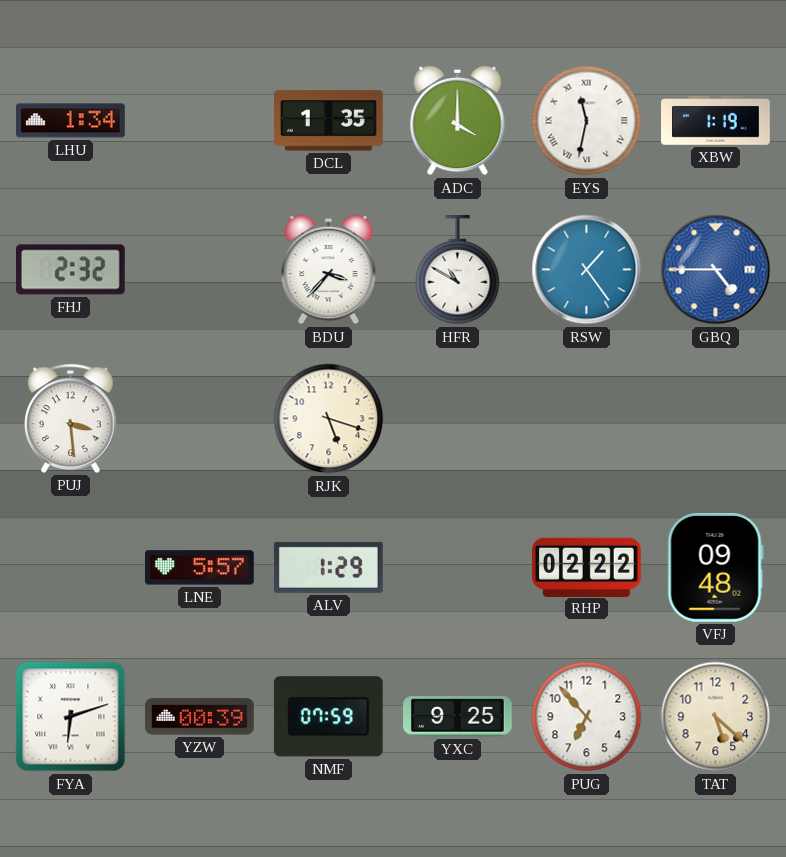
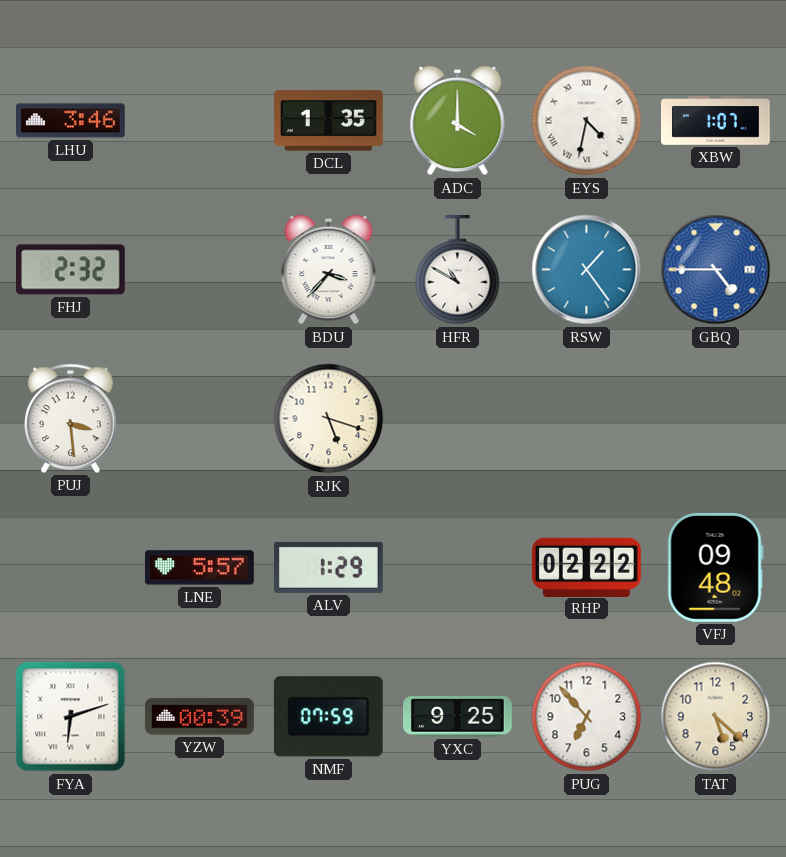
LHU: 1:34 -> 3:46 (71, 121)
EYS: 11:32 -> 4:32 (587, 121)
XBW: 1:19 -> 1:07 (716, 121)
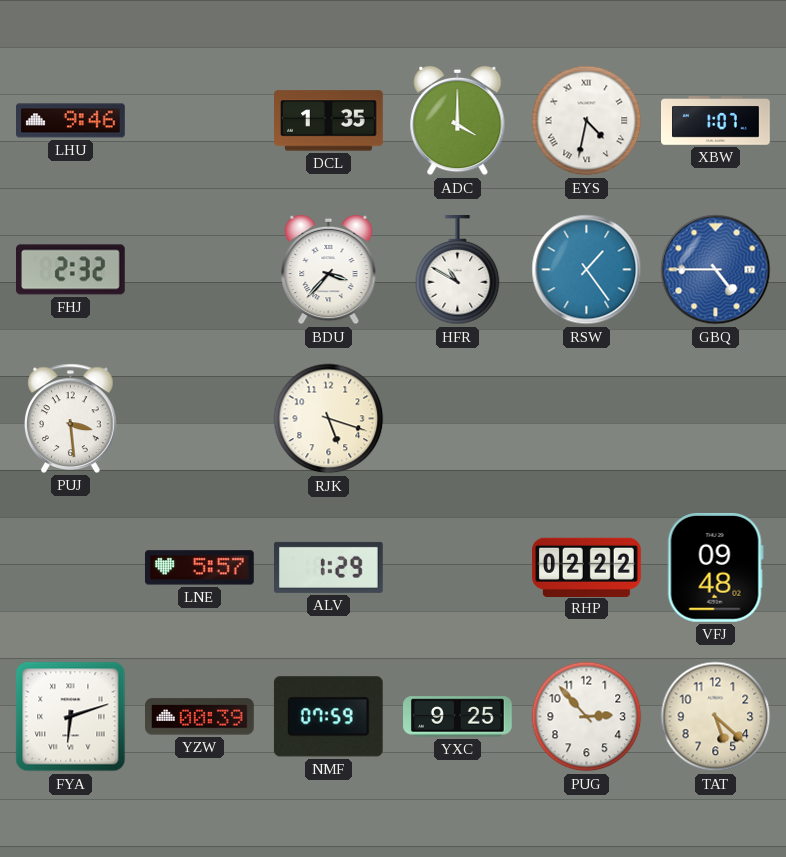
LHU: 3:46 -> 9:46 (71, 121)
PUG: 6:53 -> 2:53 (587, 717)
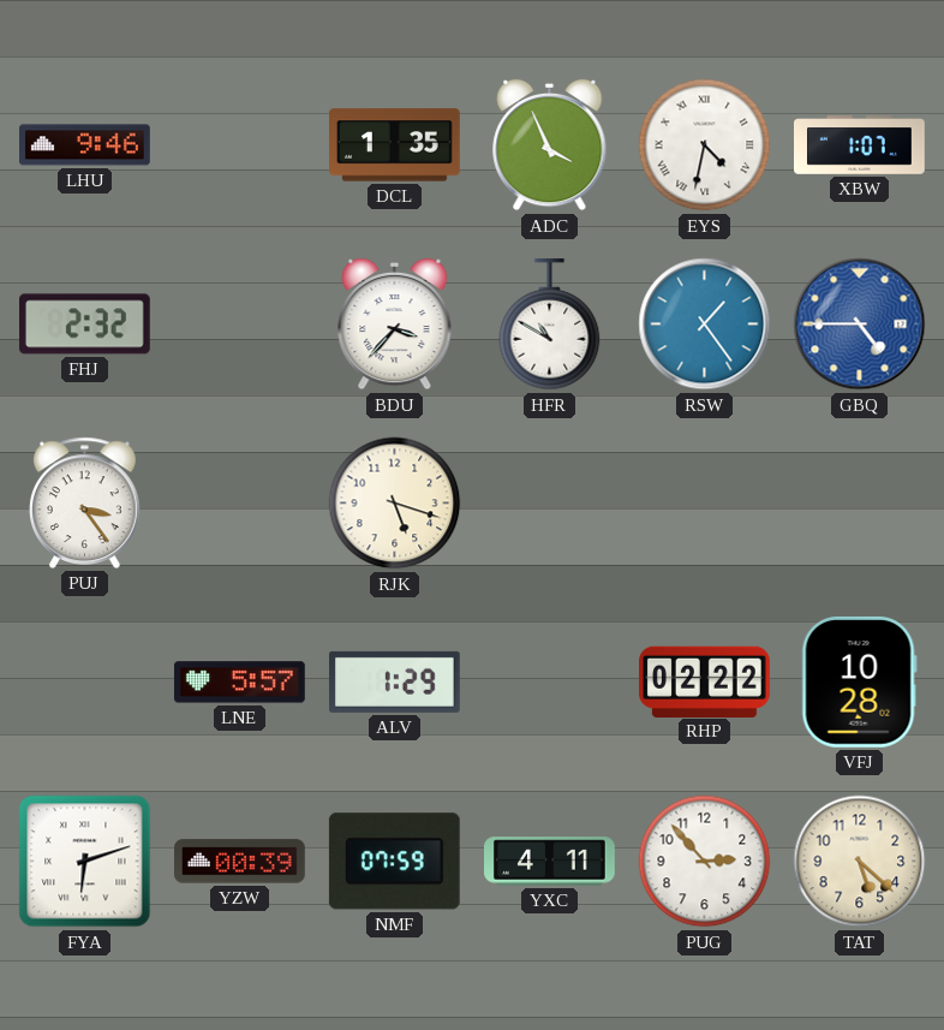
ADC: 4:00 -> 3:56 (550, 145)
PUJ: 3:29 -> 3:24 (85, 502)
VFJ: 09:48 -> 10:28 (859, 681)
YXC: 9:25 -> 4:11 (550, 862)
